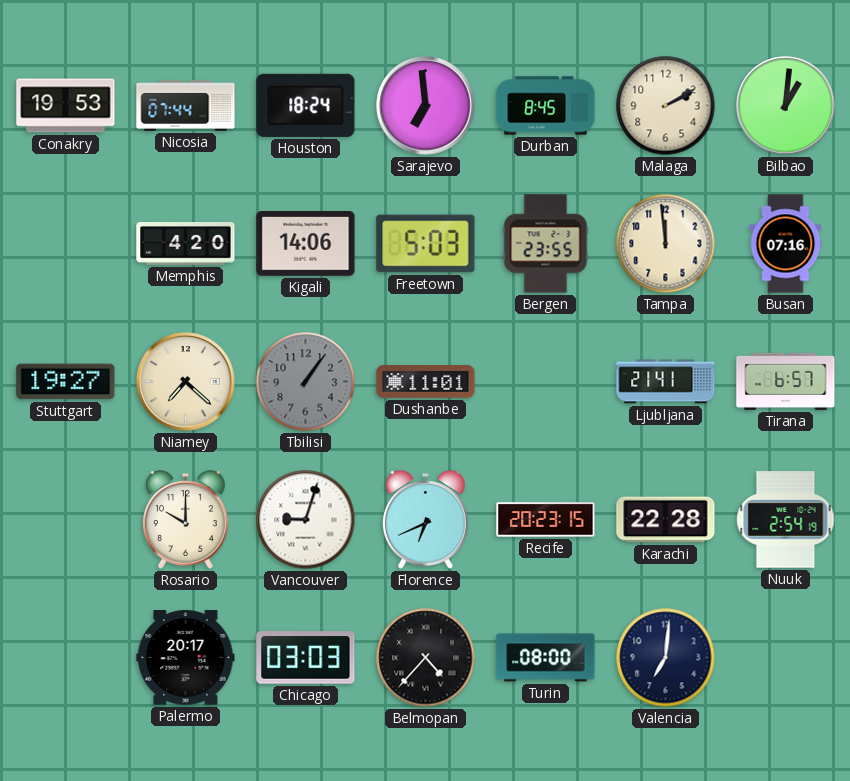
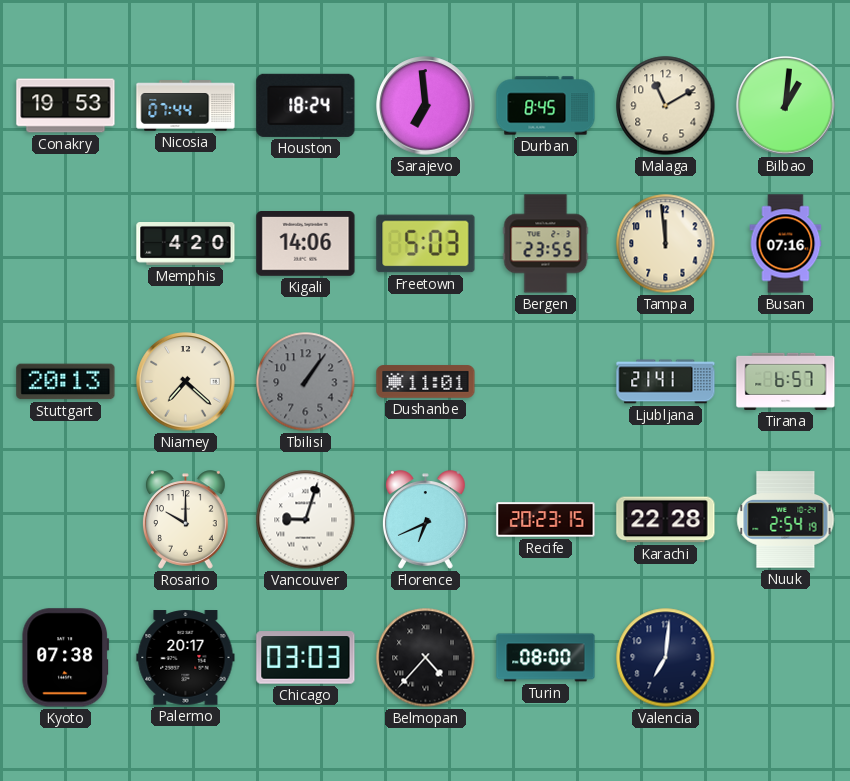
Malaga: 2:10 -> 11:10 (666, 106)
Stuttgart: 19:27 -> 20:13 (66, 382)
Kyoto: none -> 07:38 (66, 658)
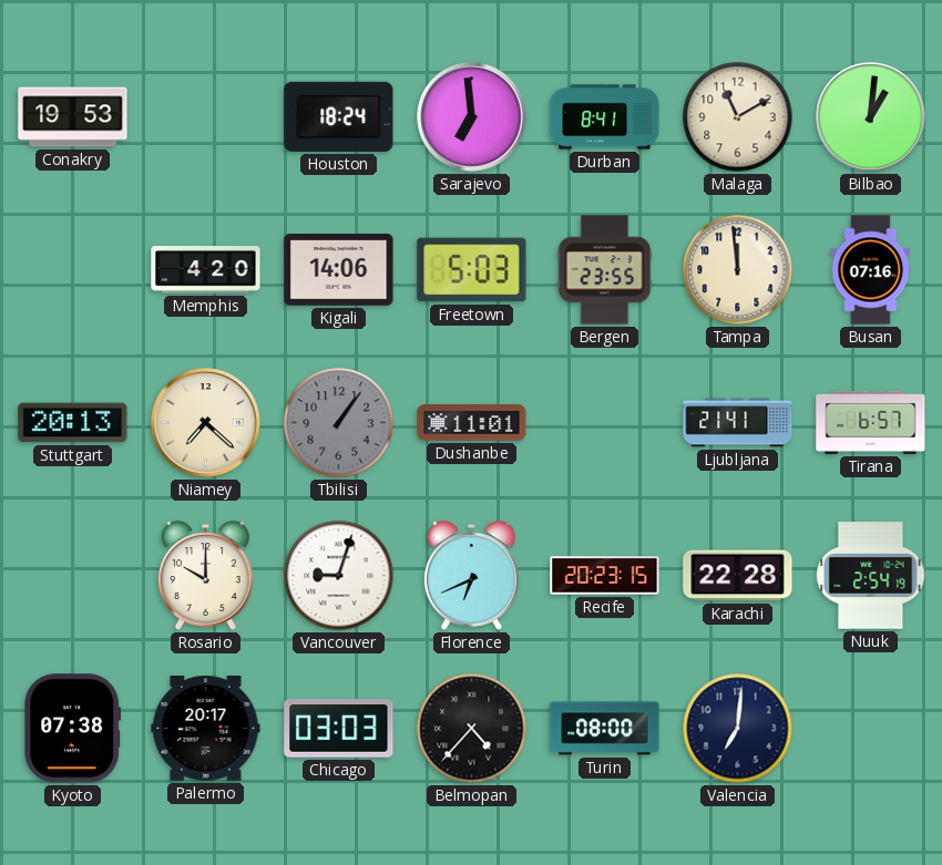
Nicosia: 07:44 -> none (186, 106)
Durban: 8:45 -> 8:41 (605, 117)
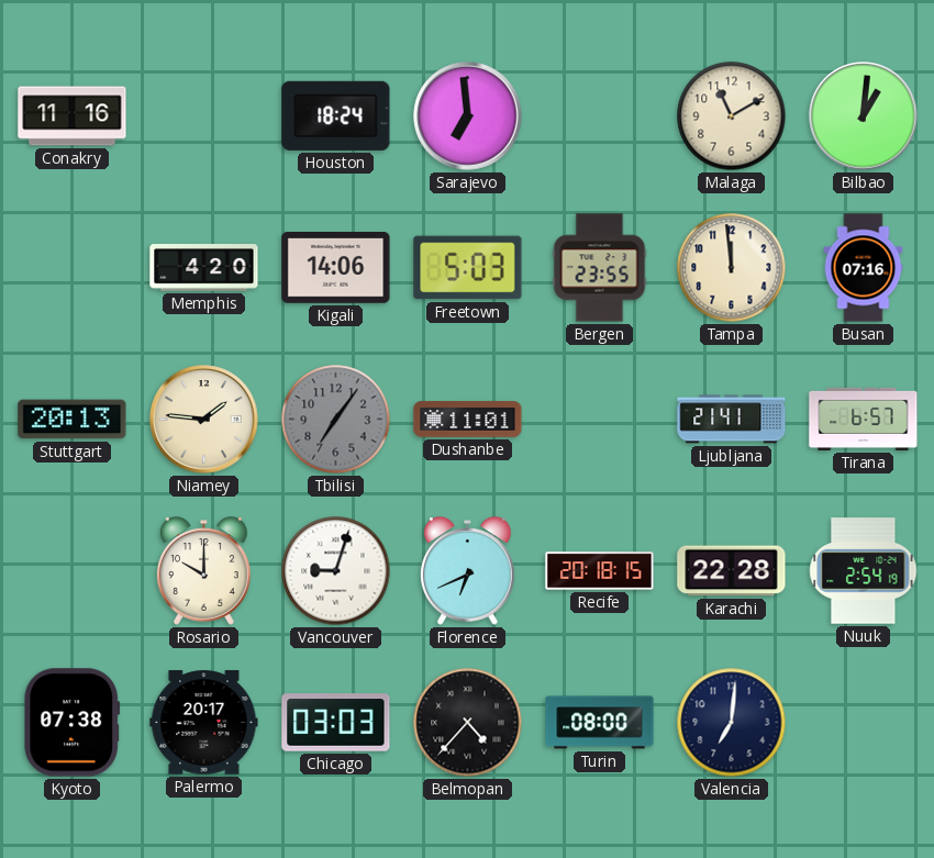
Conakry: 19:53 -> 11:16 (73, 116)
Durban: 8:41 -> none (605, 117)
Niamey: 7:22 -> 1:46 (204, 420)
Tbilisi: 1:06 -> 7:06 (336, 420)
Recife: 20:23 -> 20:18 (600, 571)
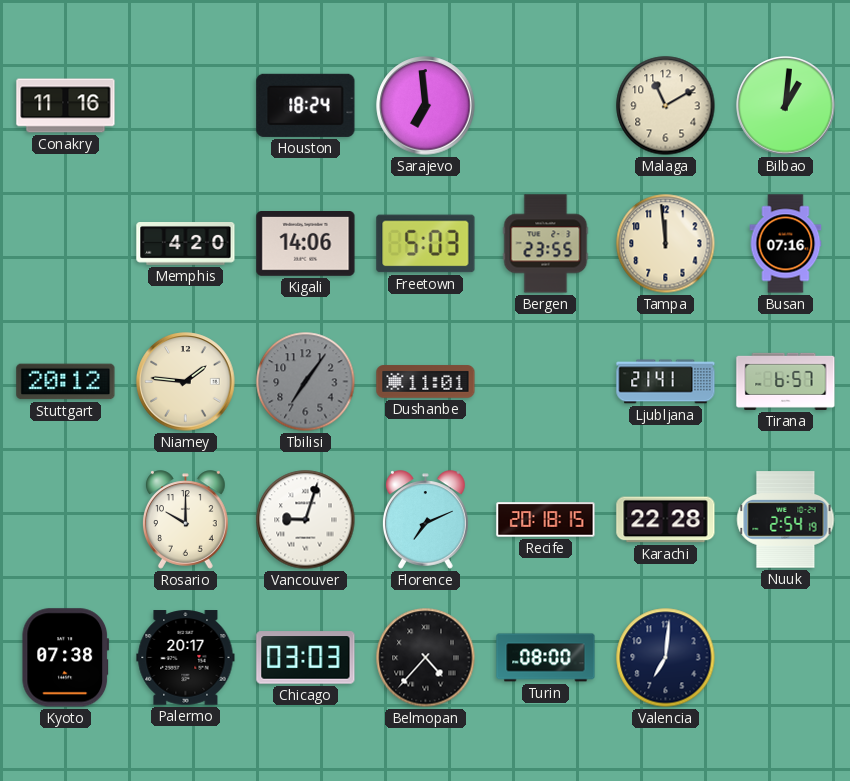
Stuttgart: 20:13 -> 20:12 (66, 382)
Florence: 6:41 -> 7:11 (426, 520)
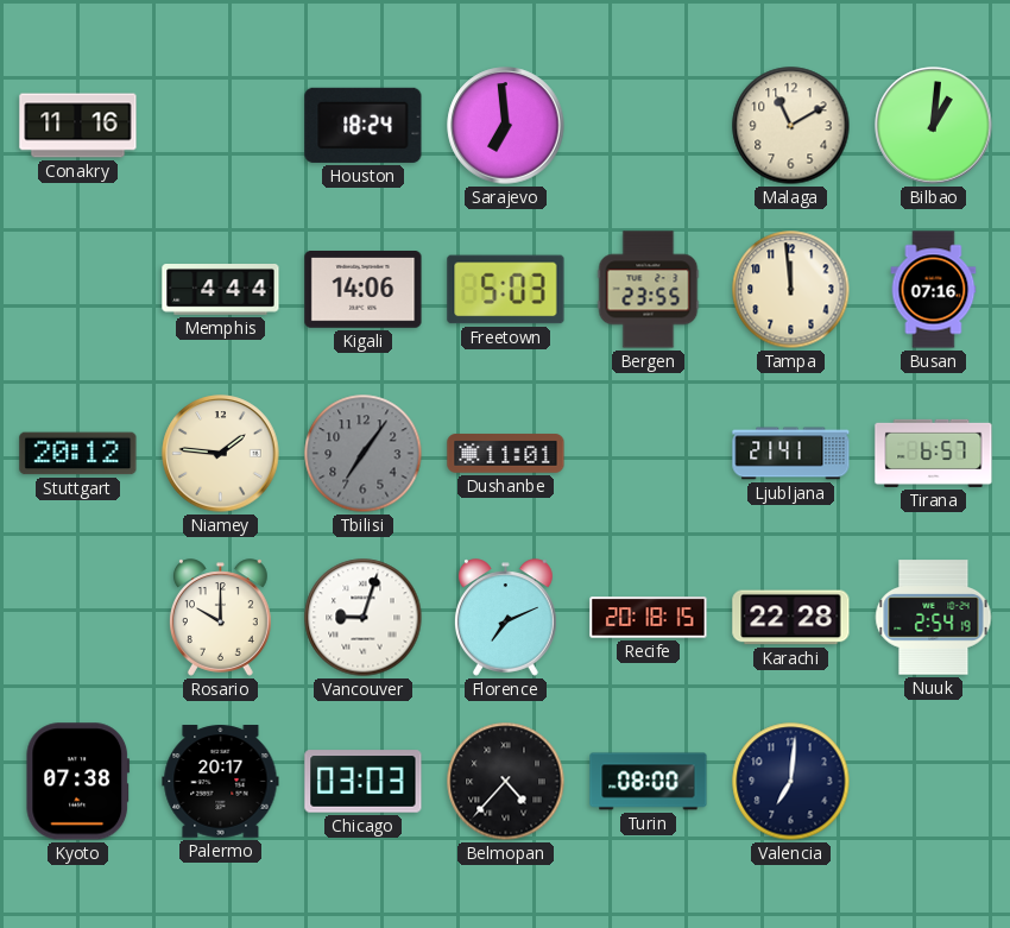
Memphis: 4:20 -> 4:44 (221, 290)
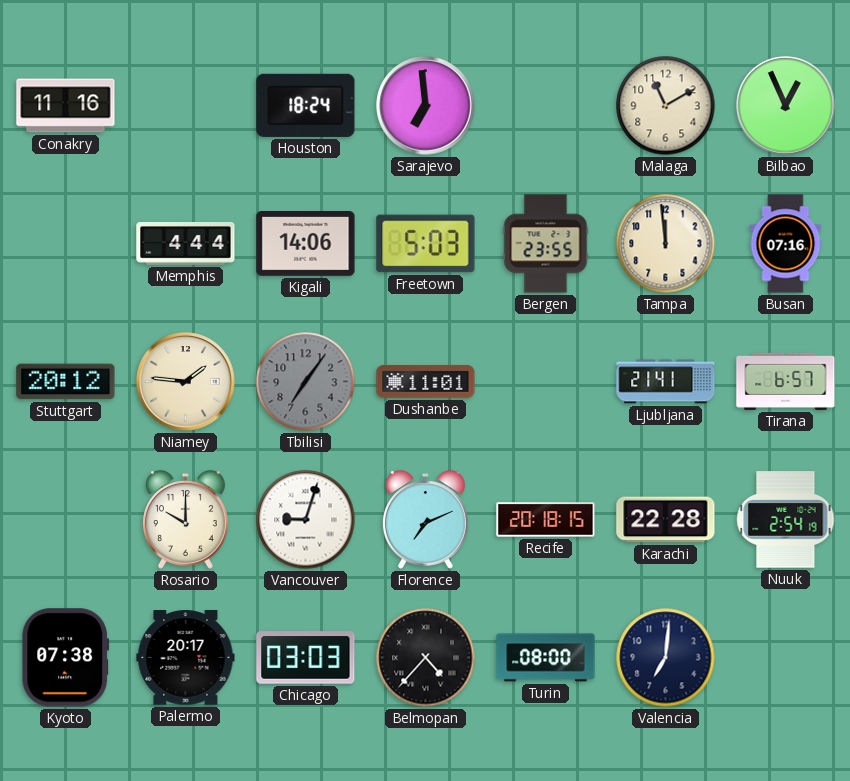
Bilbao: 1:01 -> 12:56 (786, 106)
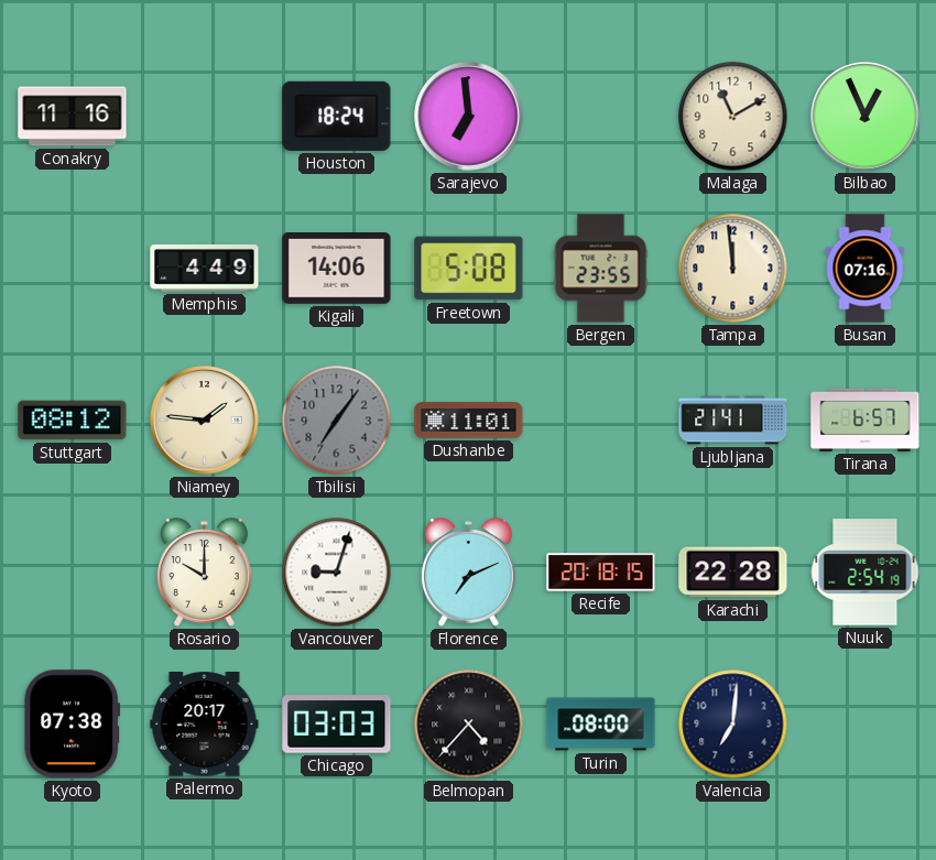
Memphis: 4:44 -> 4:49 (205, 269)
Freetown: 5:03 -> 5:08 (469, 269)
Stuttgart: 20:12 -> 08:12 (73, 421)
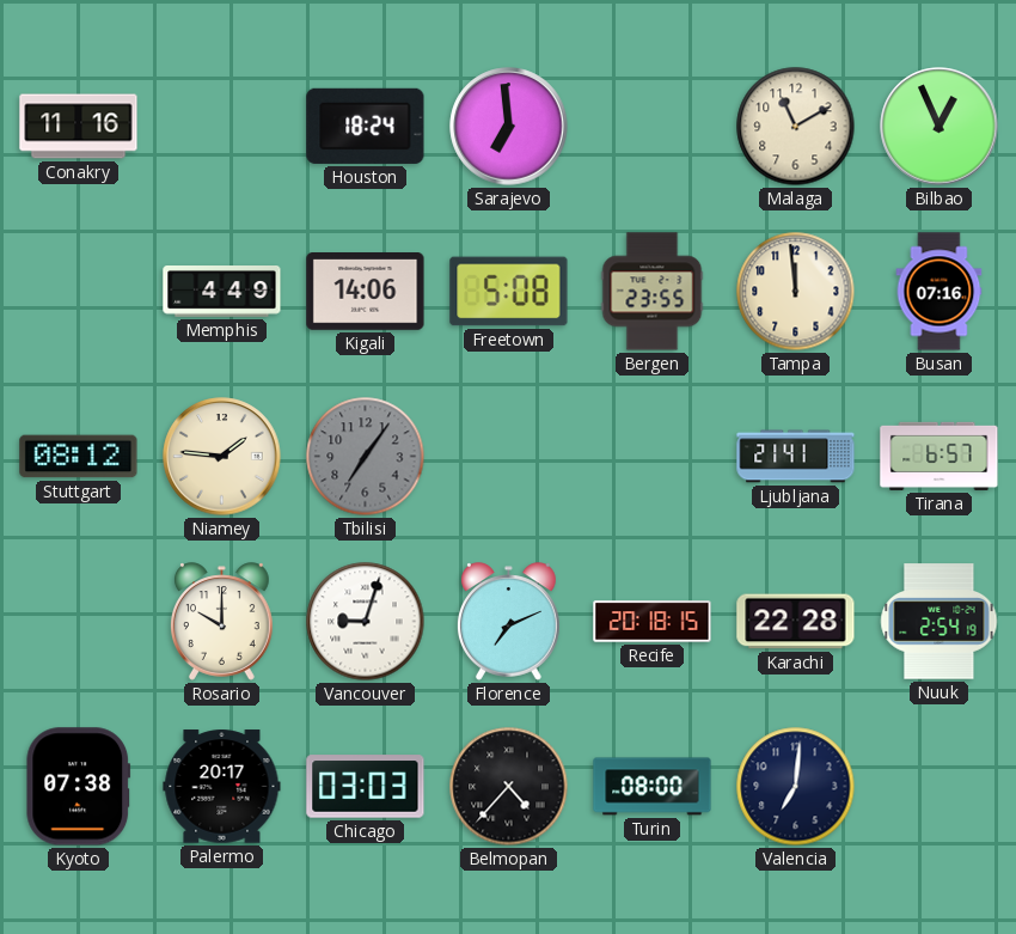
Dushanbe: 11:01 -> none (469, 421)
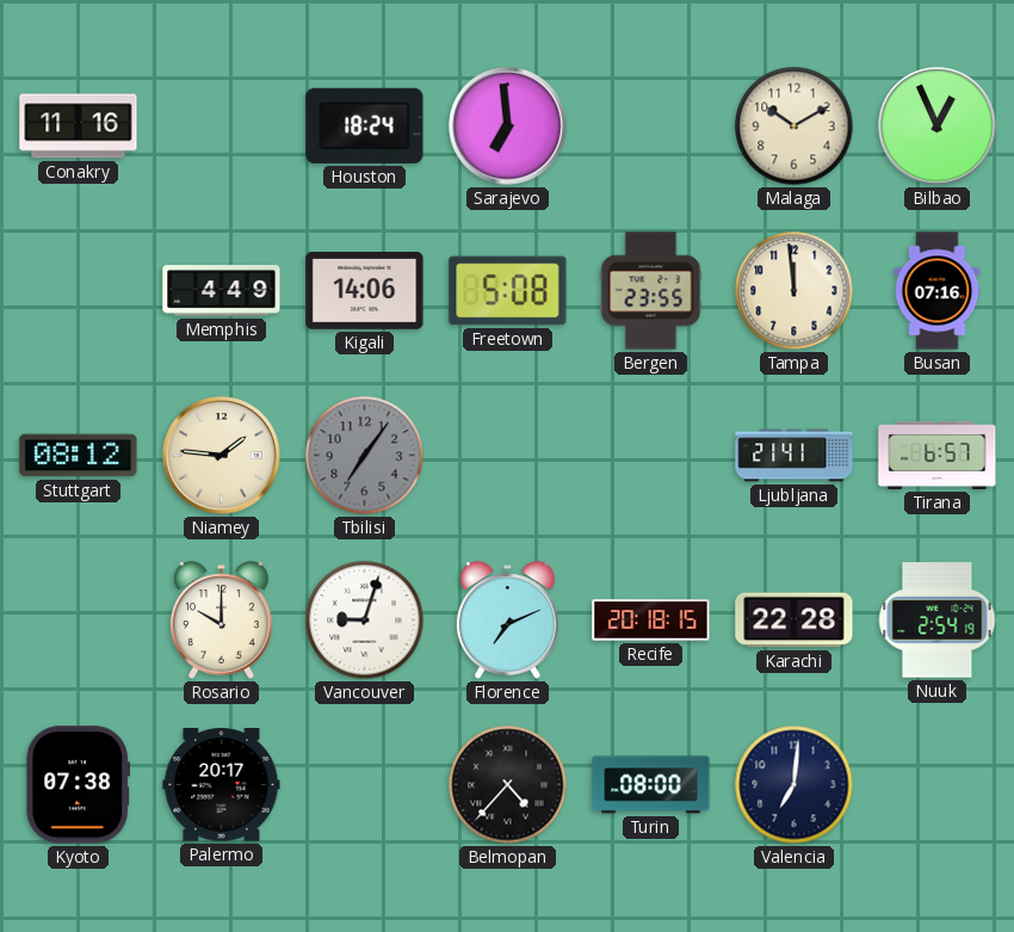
Malaga: 11:10 -> 10:10 (794, 126)
Chicago: 03:03 -> none (366, 787)
